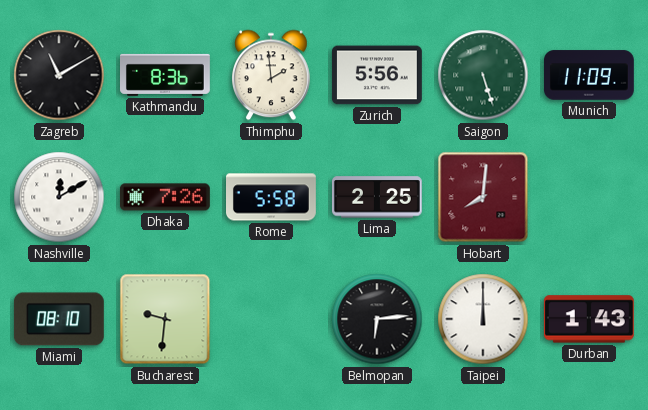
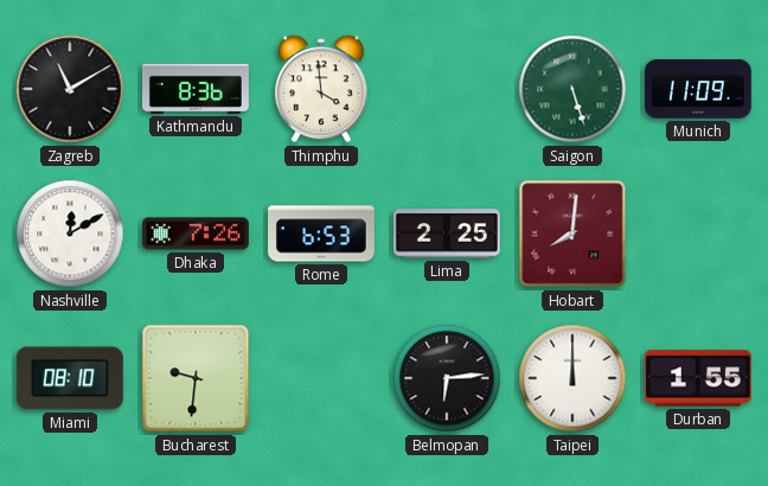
Thimphu: 1:59 -> 3:59 (322, 89)
Zurich: 5:56 -> none (377, 75)
Rome: 5:58 -> 6:53 (322, 234)
Durban: 1:43 -> 1:55 (698, 378)
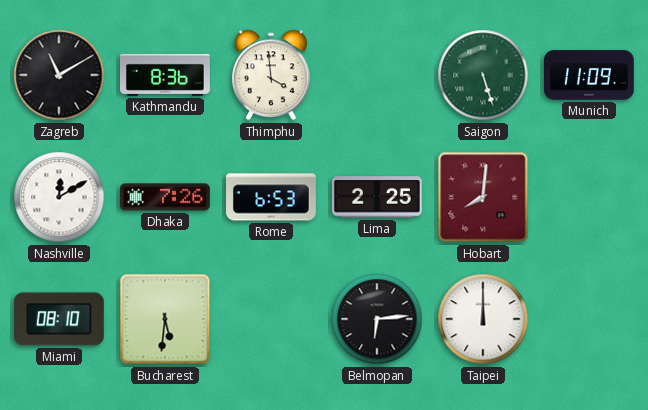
Bucharest: 9:31 -> 5:31 (165, 319)
Durban: 1:55 -> none (698, 378)
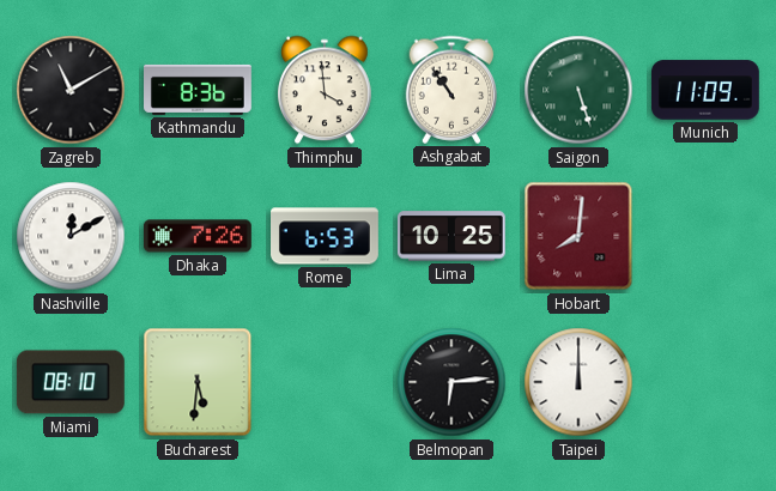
Ashgabat: none -> 10:54 (451, 90)
Lima: 2:25 -> 10:25 (451, 236)
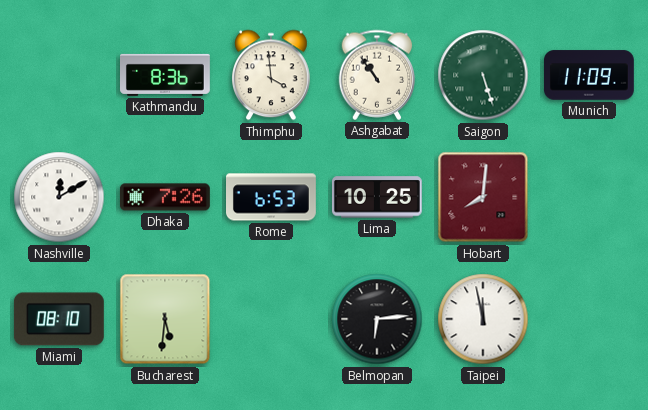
Zagreb: 11:10 -> none (71, 90)
Taipei: 12:00 -> 11:58 (483, 319)
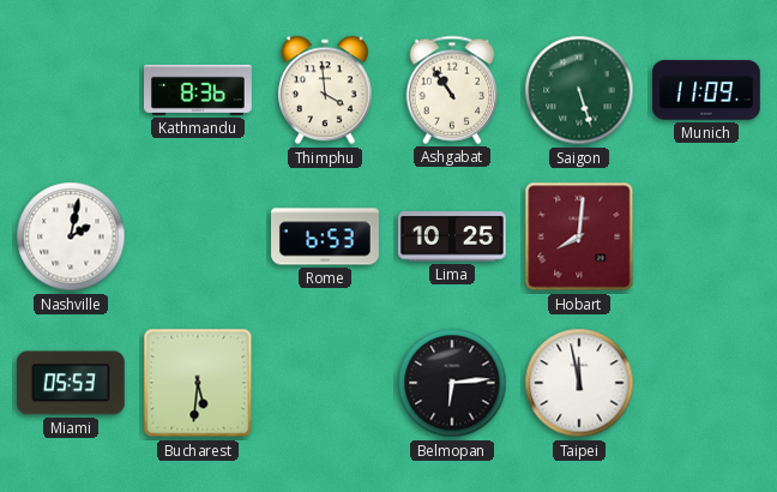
Nashville: 12:10 -> 2:02 (71, 236)
Dhaka: 7:26 -> none (165, 197)
Miami: 08:10 -> 05:53 (71, 383)
